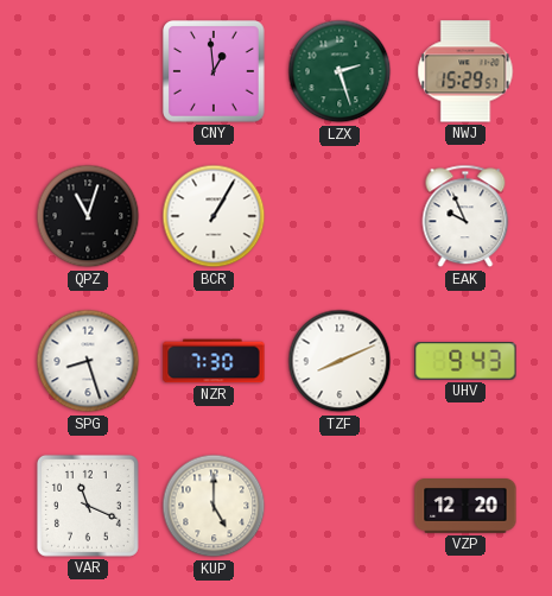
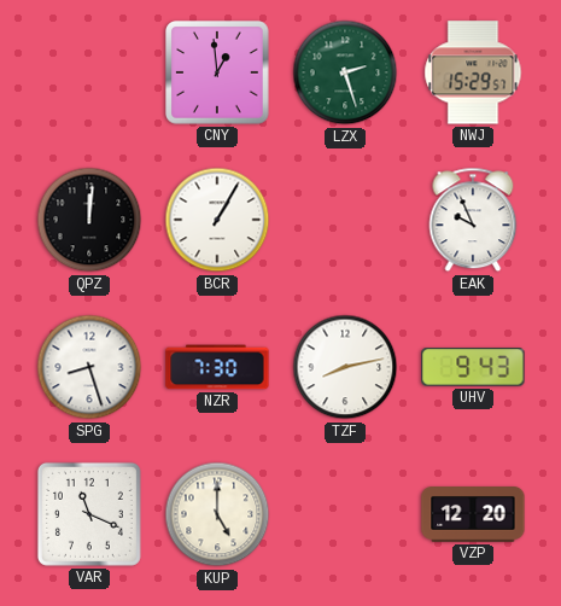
QPZ: 11:03 -> 12:01 (89, 220)
TZF: 8:11 -> 8:13 (345, 367)
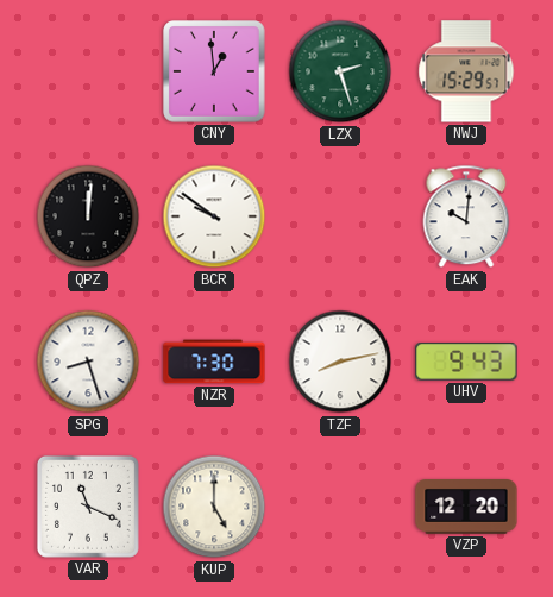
BCR: 1:05 -> 9:51 (214, 216)
EAK: 9:56 -> 10:01 (466, 216)
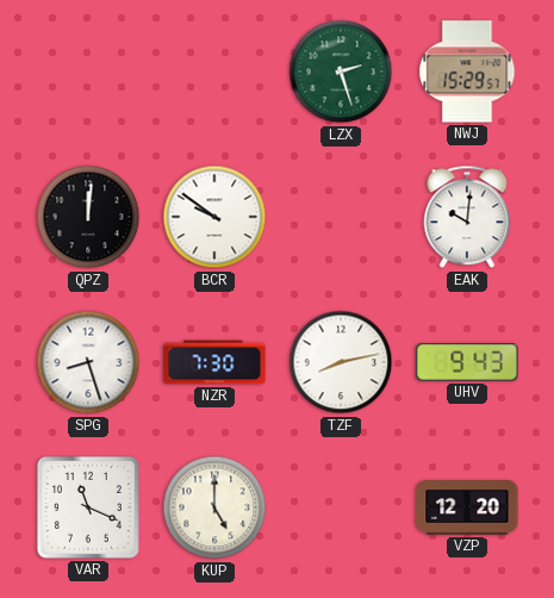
CNY: 12:59 -> none (214, 71)
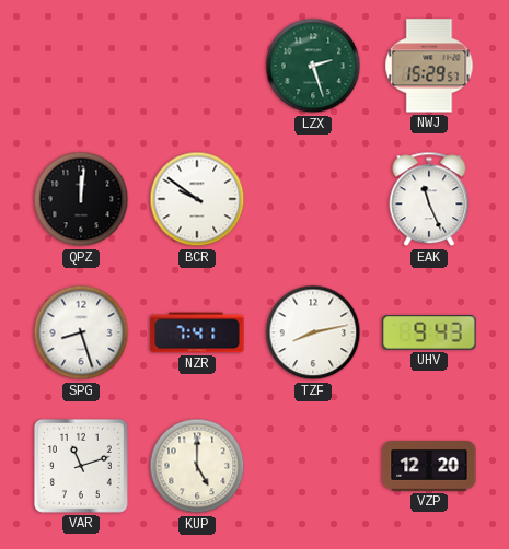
EAK: 10:01 -> 11:26 (429, 199)
NZR: 7:30 -> 7:41 (197, 332)
VAR: 11:19 -> 11:12 (81, 466)
